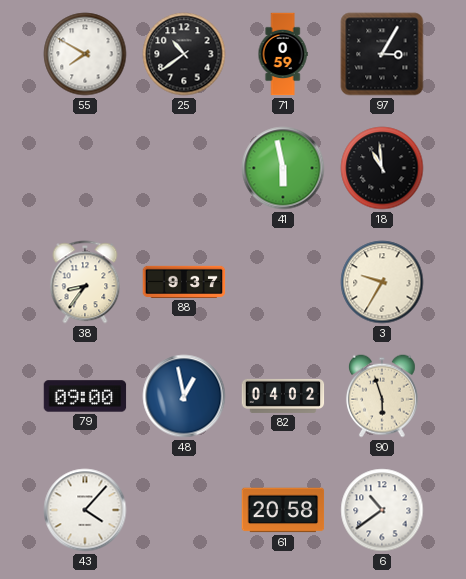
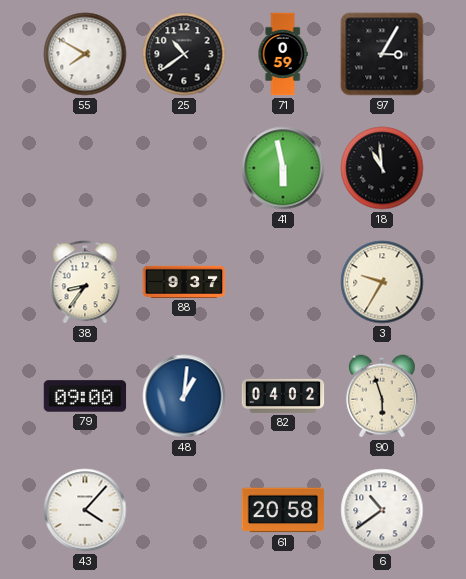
48: 12:58 -> 1:01 (184, 396)
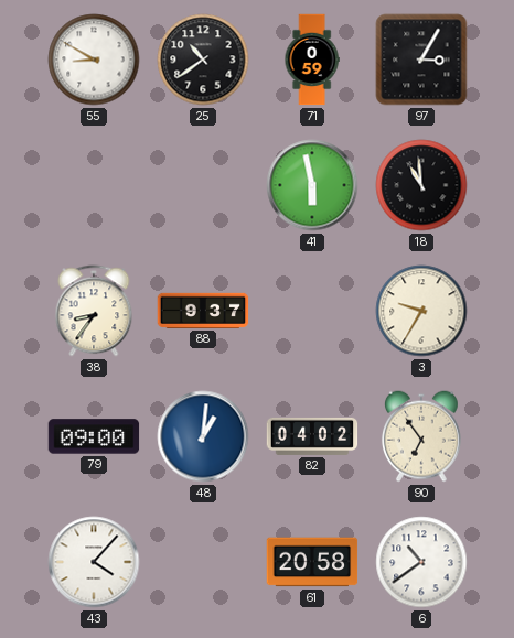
55: 7:50 -> 8:50 (94, 60)
90: 5:57 -> 6:54 (421, 436)
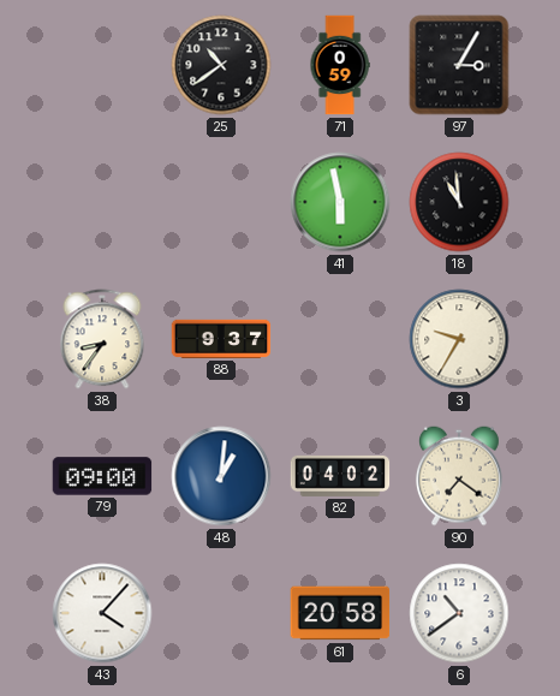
55: 8:50 -> none (94, 60)
90: 6:54 -> 7:21 (459, 476)
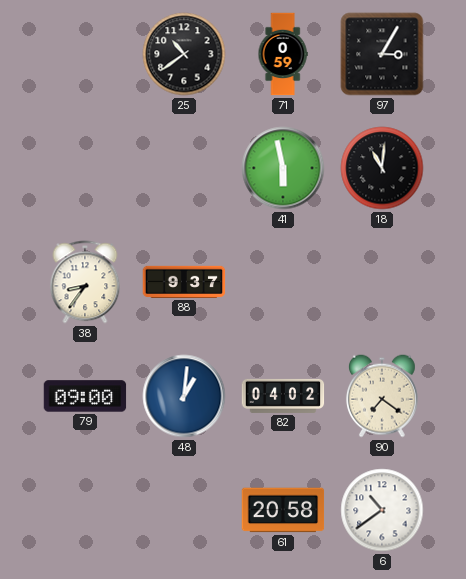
18: 10:59 -> 11:01 (382, 168)
3: 9:35 -> none (459, 339)
43: 4:07 -> none (102, 613)
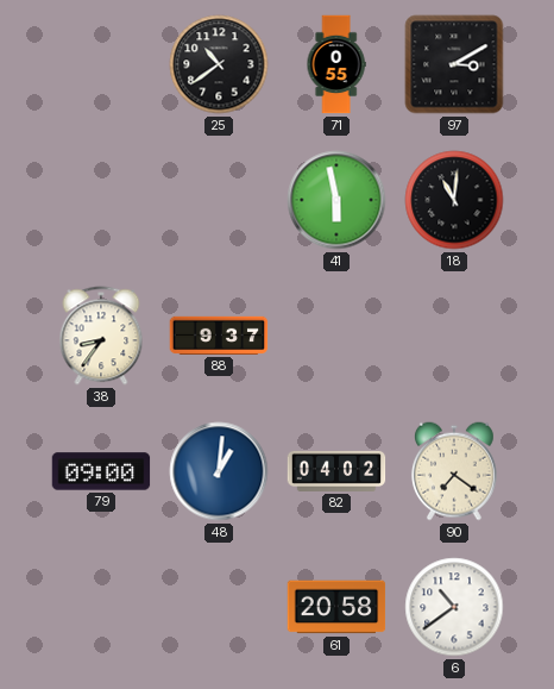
71: 0:59 -> 0:55 (336, 64)
97: 3:05 -> 3:10 (454, 64)
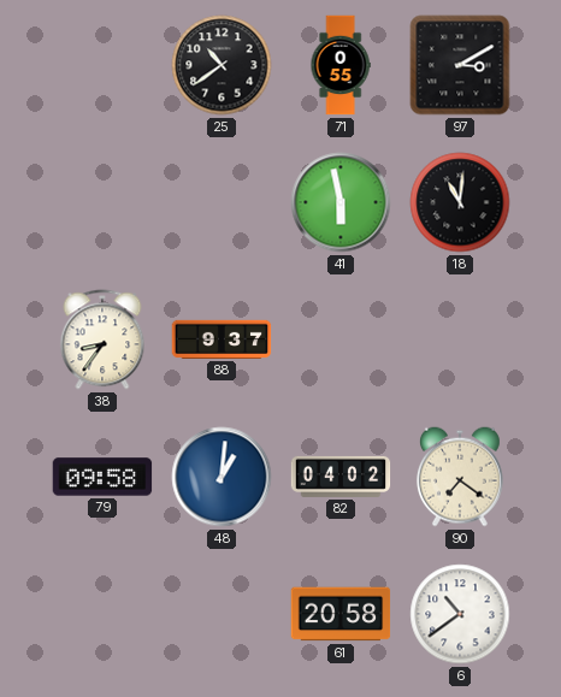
79: 09:00 -> 09:58 (102, 477)
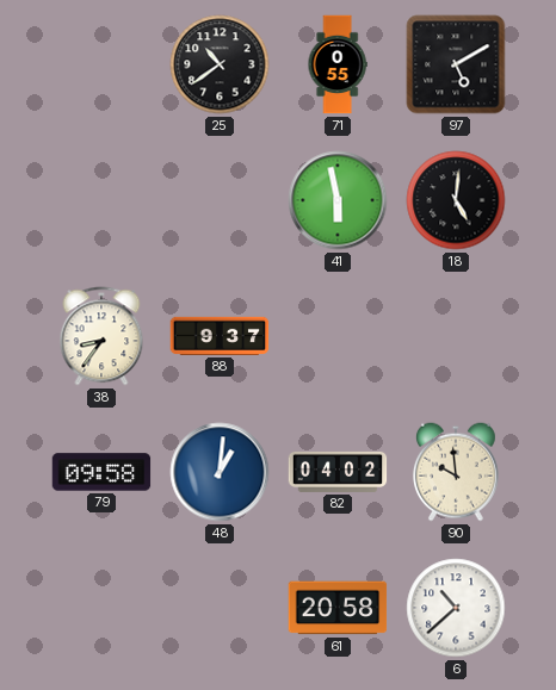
97: 3:10 -> 5:10 (456, 64)
18: 11:01 -> 5:01 (456, 200)
90: 7:21 -> 9:59 (456, 472)
6: 10:39 -> 10:38 (456, 608)
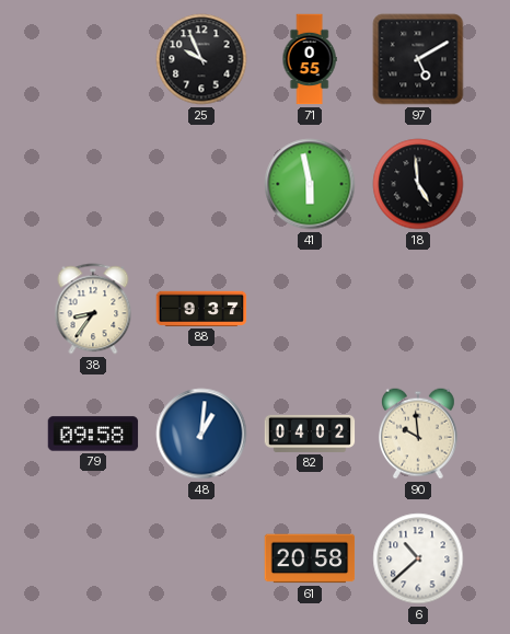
25: 10:39 -> 9:56 (201, 59)
18: 5:01 -> 4:59 (418, 184)
